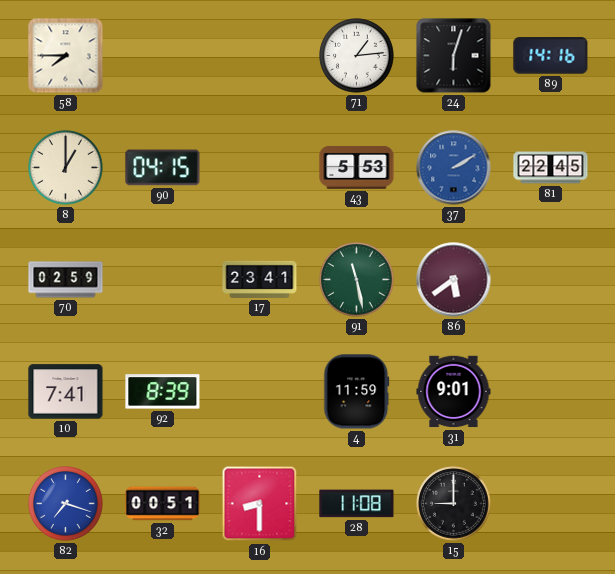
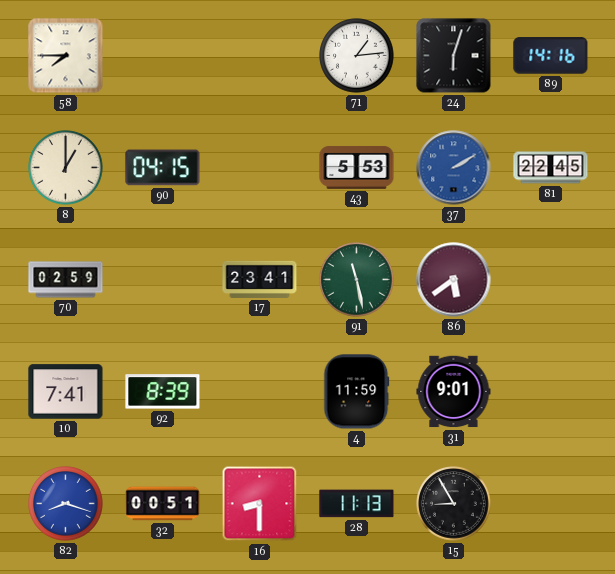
82: 7:18 -> 8:18 (66, 504)
28: 11:08 -> 11:13 (357, 504)
15: 9:00 -> 8:55 (454, 504)
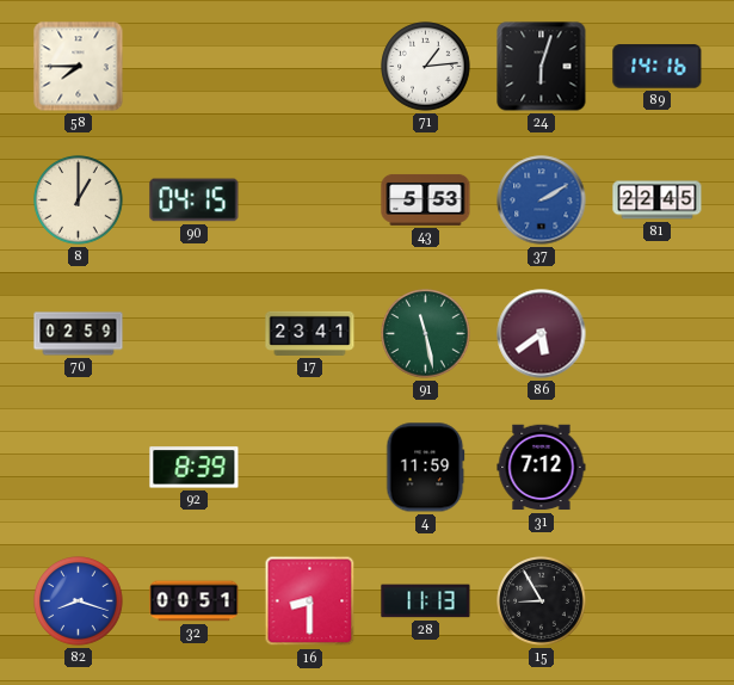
10: 7:41 -> none (66, 392)
31: 9:01 -> 7:12 (542, 468)
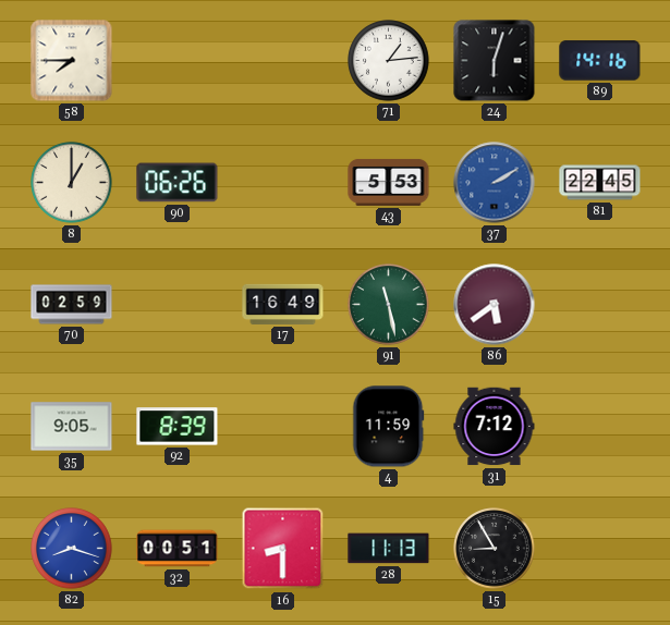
90: 04:15 -> 06:26 (178, 183)
17: 23:41 -> 16:49 (283, 304)
35: none -> 9:05 (72, 427)
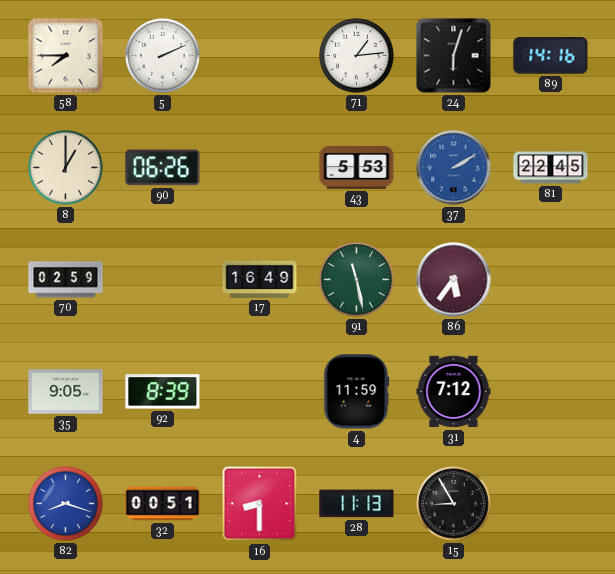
5: none -> 2:11 (163, 56)
86: 5:39 -> 5:36 (454, 280)
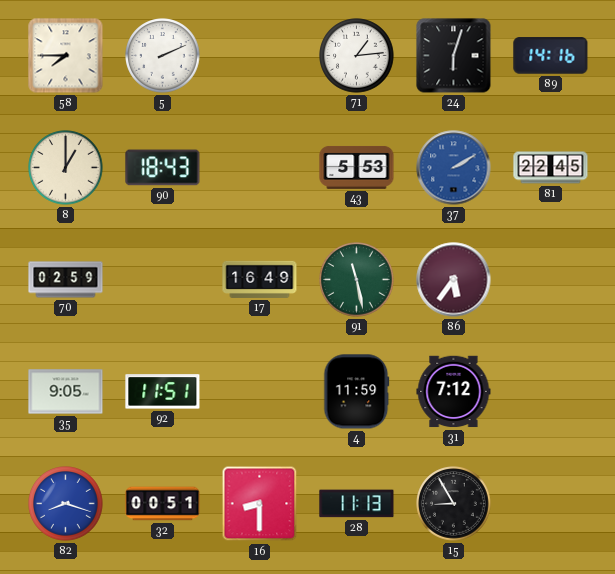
90: 06:26 -> 18:43 (163, 168)
92: 8:39 -> 11:51 (163, 392)
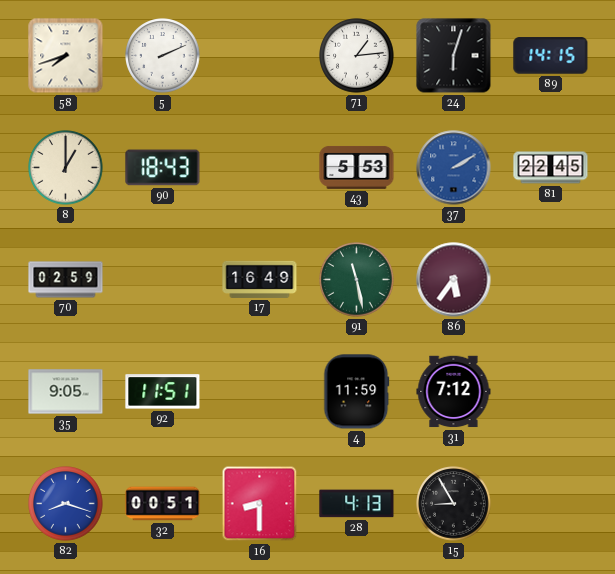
58: 7:45 -> 7:42 (66, 56)
89: 14:16 -> 14:15 (551, 56)
28: 11:13 -> 4:13 (357, 504)
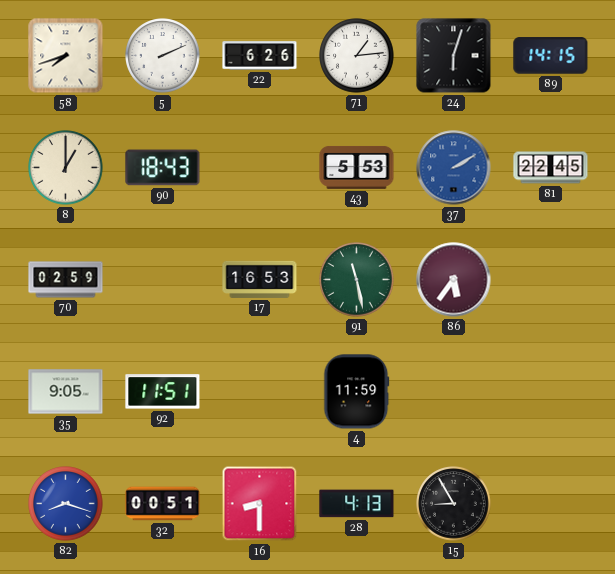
22: none -> 6:26 (260, 56)
17: 16:49 -> 16:53 (260, 279)
31: 7:12 -> none (454, 392)
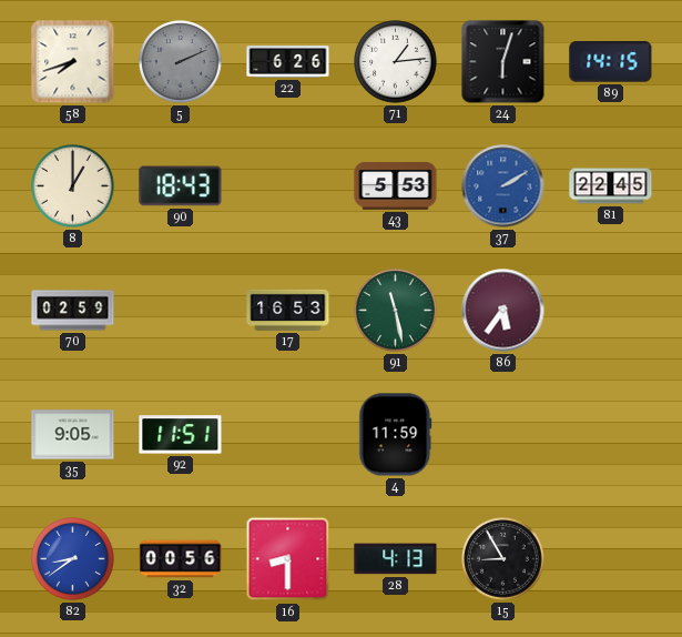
5 dial: white -> grey (181, 62)
82: 8:18 -> 8:39 (73, 559)
32: 00:51 -> 00:56 (181, 559)
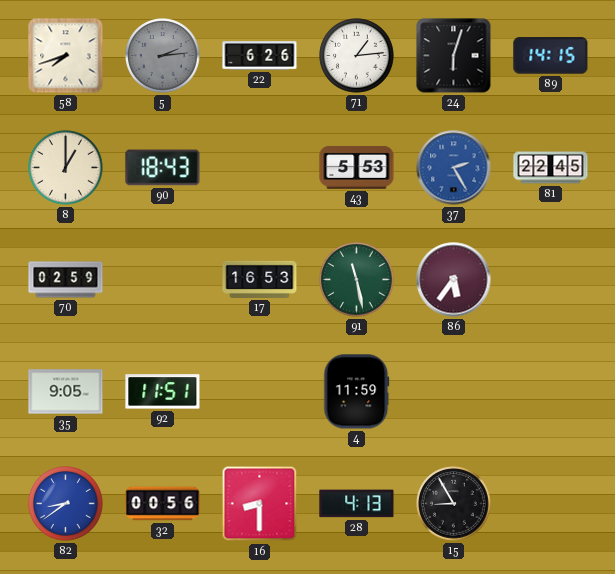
5: 2:11 -> 2:14 (163, 56)
37: 2:10 -> 2:25 (454, 168)
